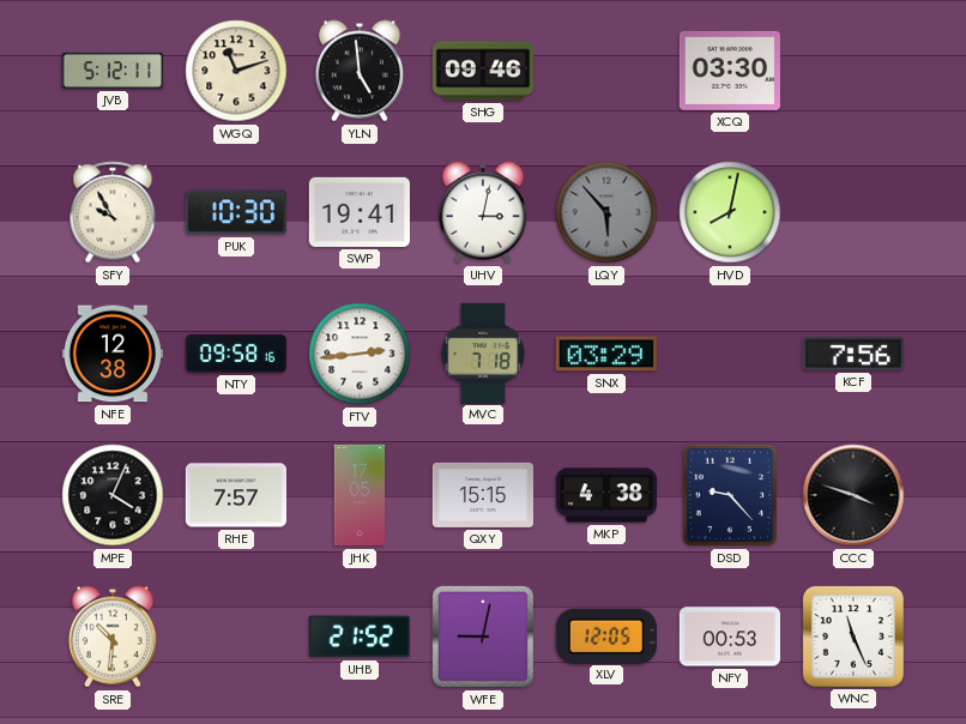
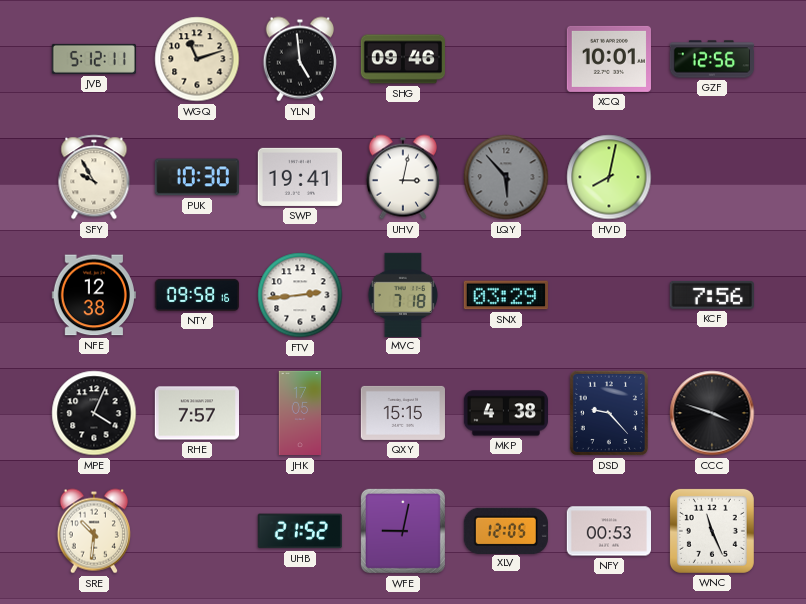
XCQ: 03:30 -> 10:01 (609, 59)
GZF: none -> 12:56 (711, 59)
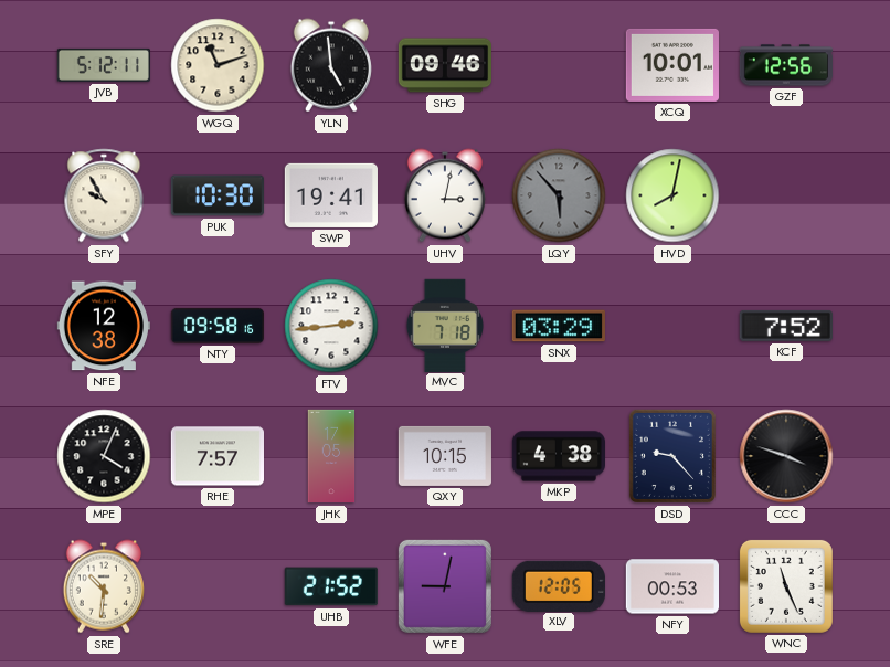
KCF: 7:56 -> 7:52 (786, 326)
QXY: 15:15 -> 10:15 (445, 456)
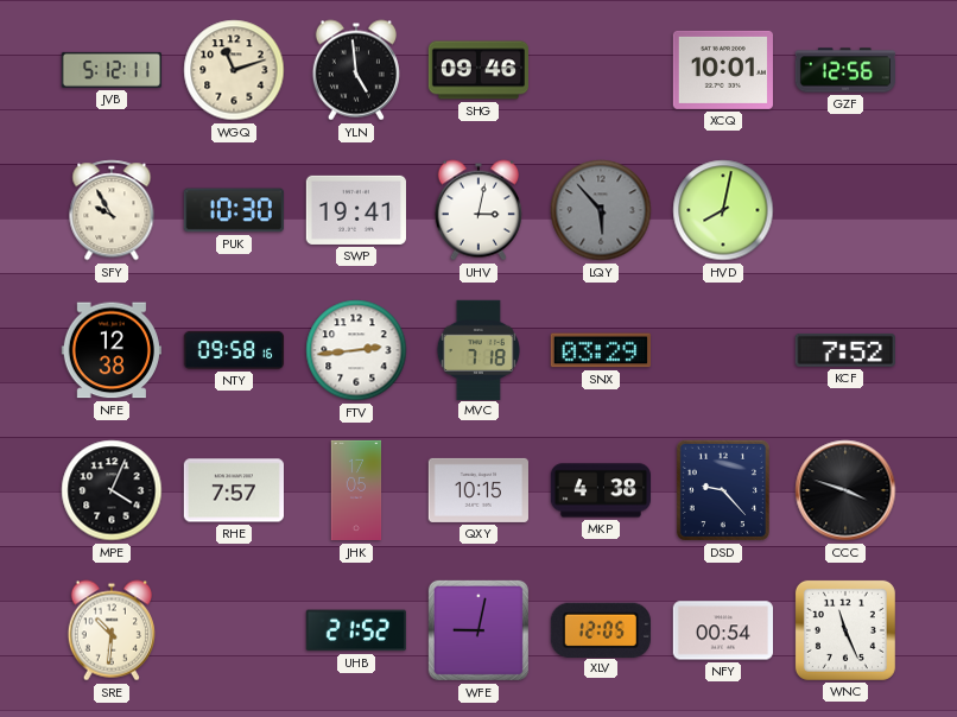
NFY: 00:53 -> 00:54 (722, 630)
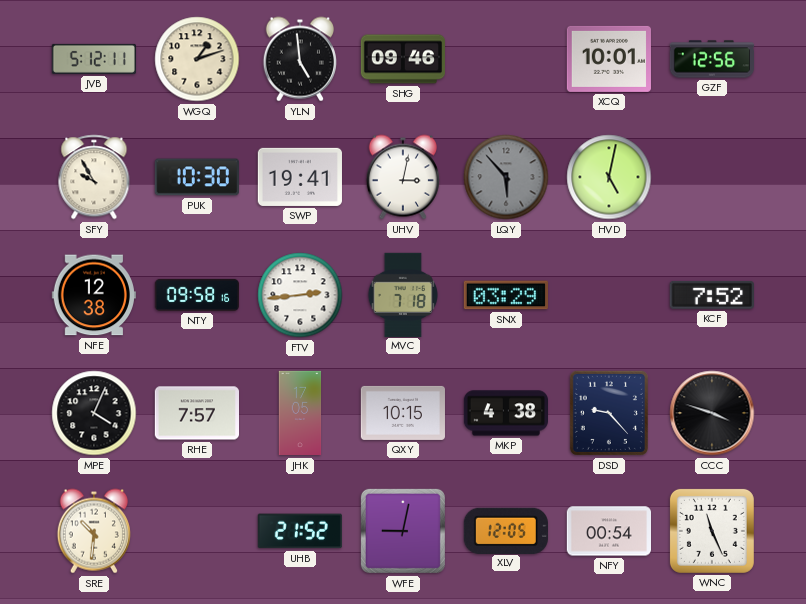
WGQ: 11:12 -> 1:12 (197, 59)
HVD: 8:02 -> 5:02 (609, 177)
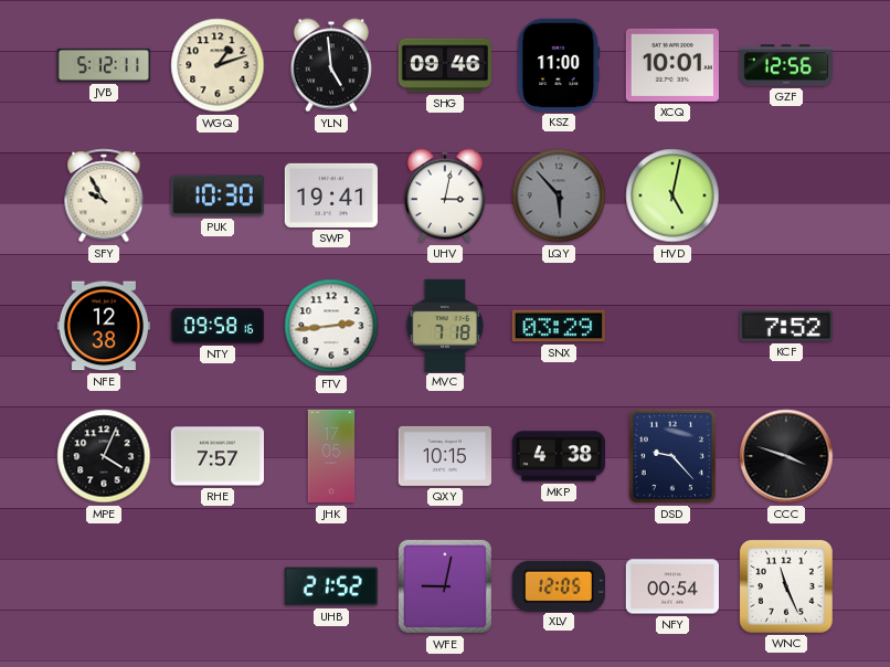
KSZ: none -> 11:00 (559, 65)
SRE: 10:31 -> none (94, 531)
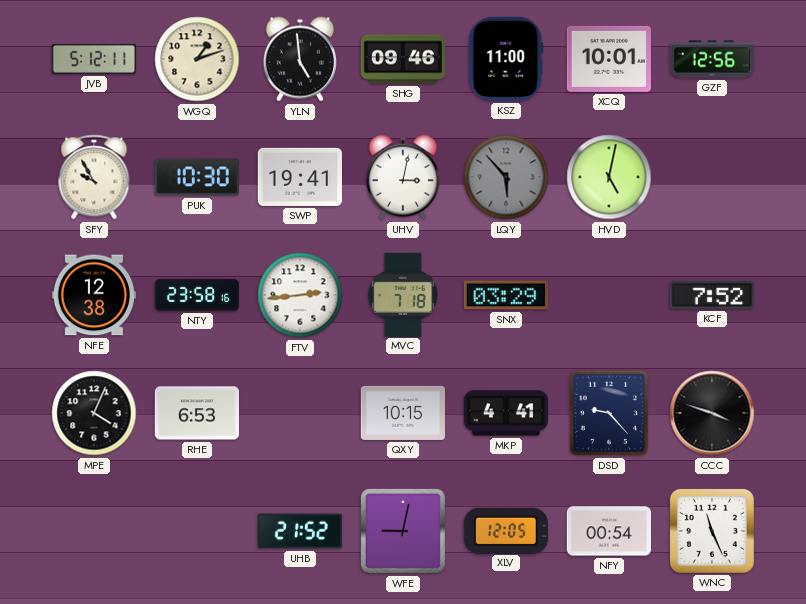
NTY: 09:58 -> 23:58 (196, 295)
RHE: 7:57 -> 6:53 (196, 413)
JHK: 17:05 -> none (331, 456)
MKP: 4:38 -> 4:41 (505, 413)
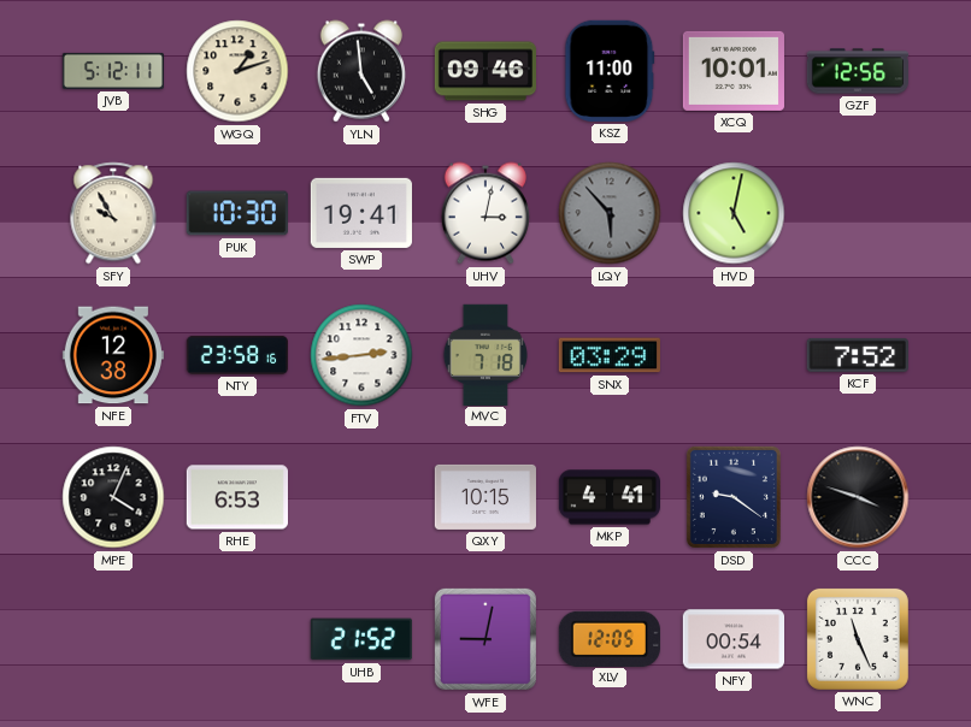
DSD: 9:23 -> 9:21 (734, 497)
